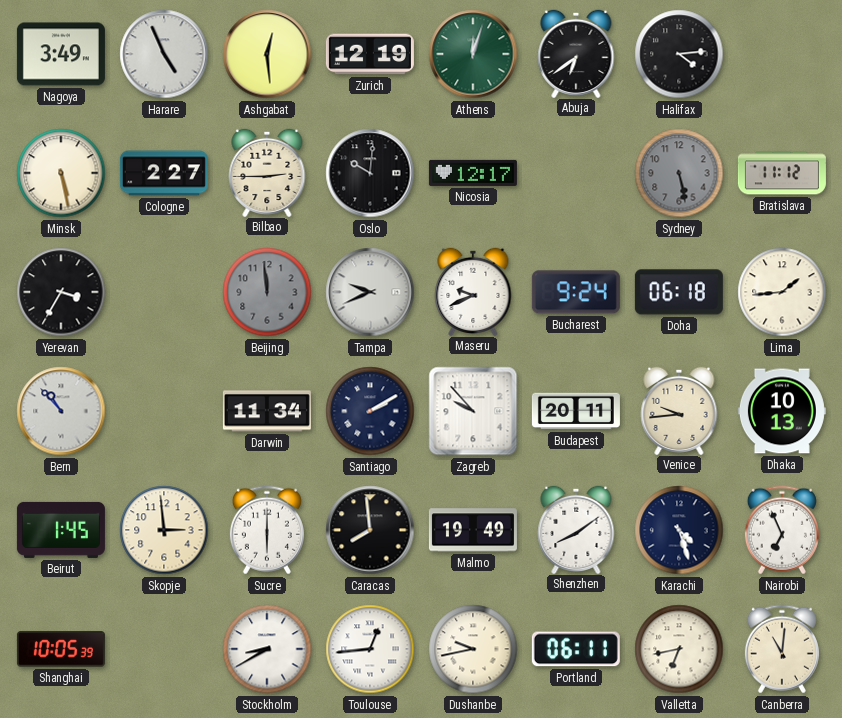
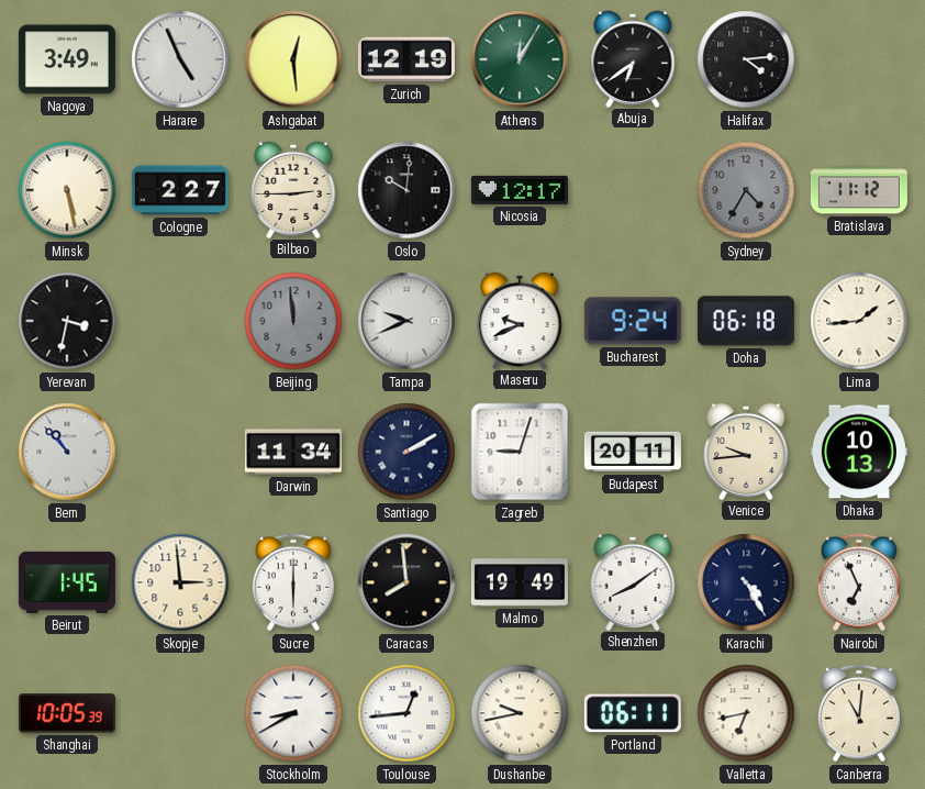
Athens: 12:03 -> 12:05 (520, 59)
Sydney: 5:28 -> 4:35 (746, 190)
Yerevan: 3:35 -> 3:32 (67, 321)
Zagreb: 9:53 -> 9:03 (520, 452)
Karachi: 4:27 -> 4:25 (746, 582)
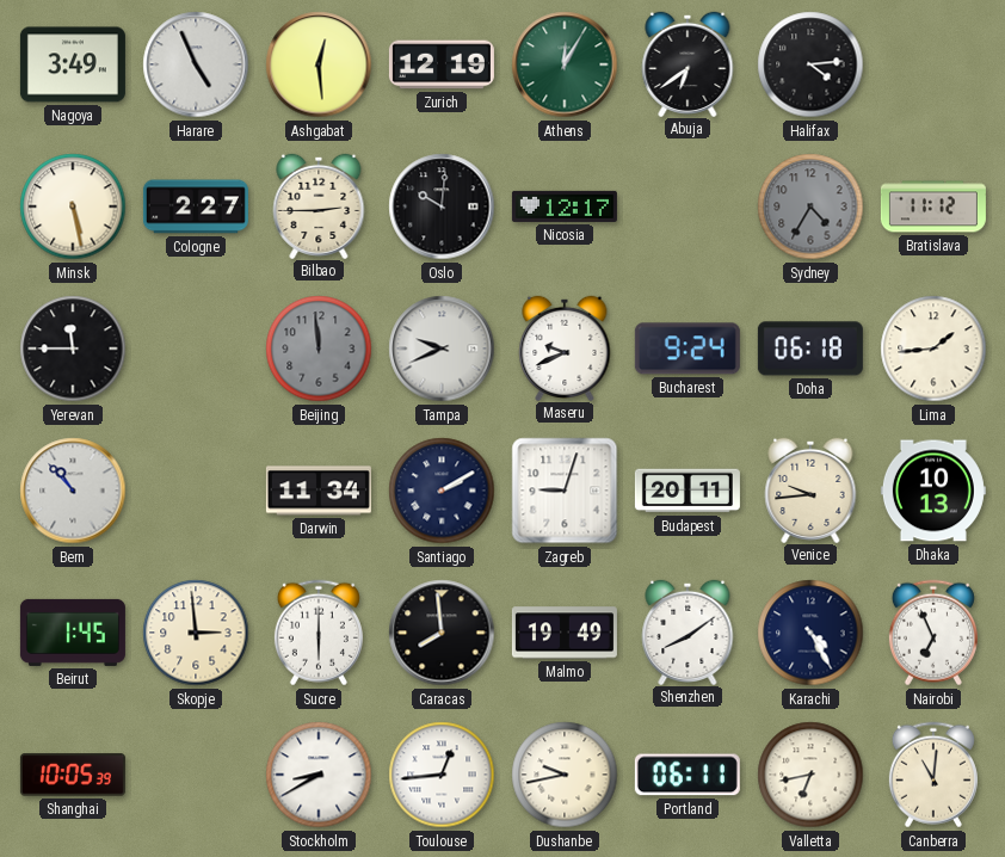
Yerevan: 3:32 -> 11:45 (73, 349)
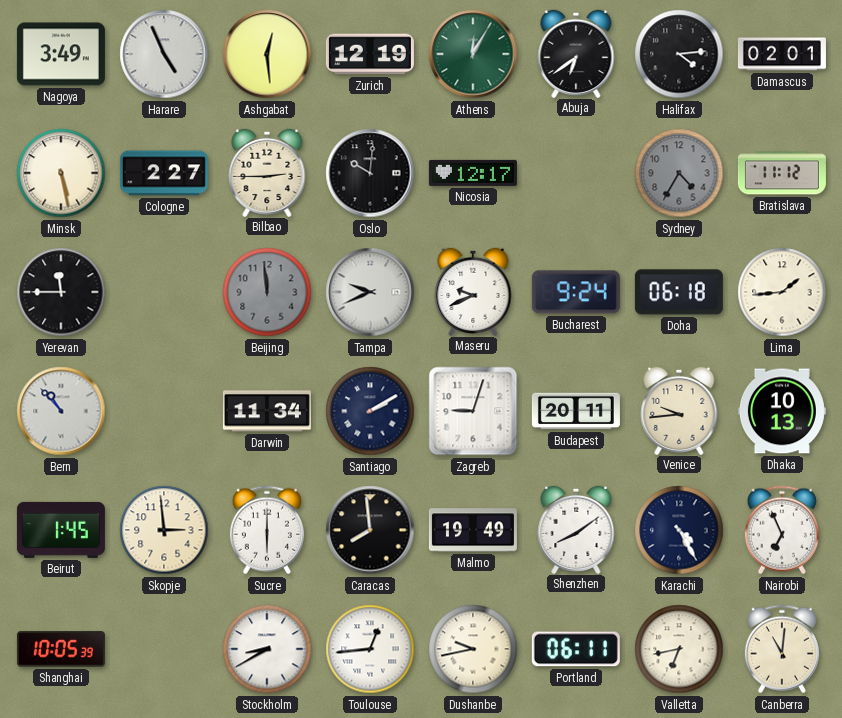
Damascus: none -> 02:01 (782, 54)
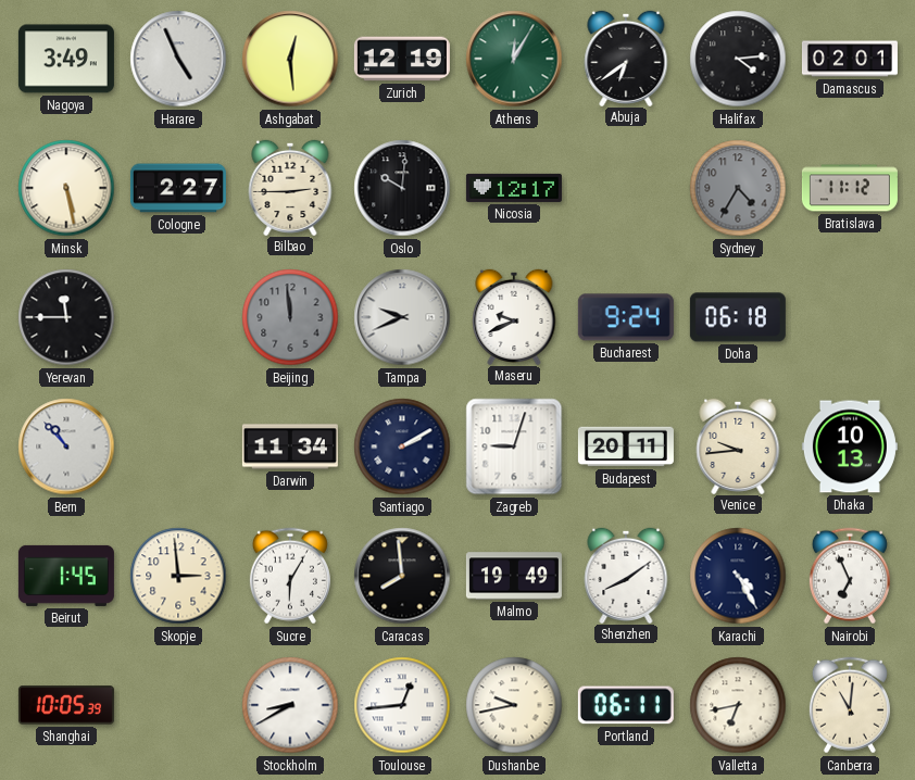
Lima: 1:44 -> none (782, 292)
Sucre: 6:00 -> 6:05 (290, 576)
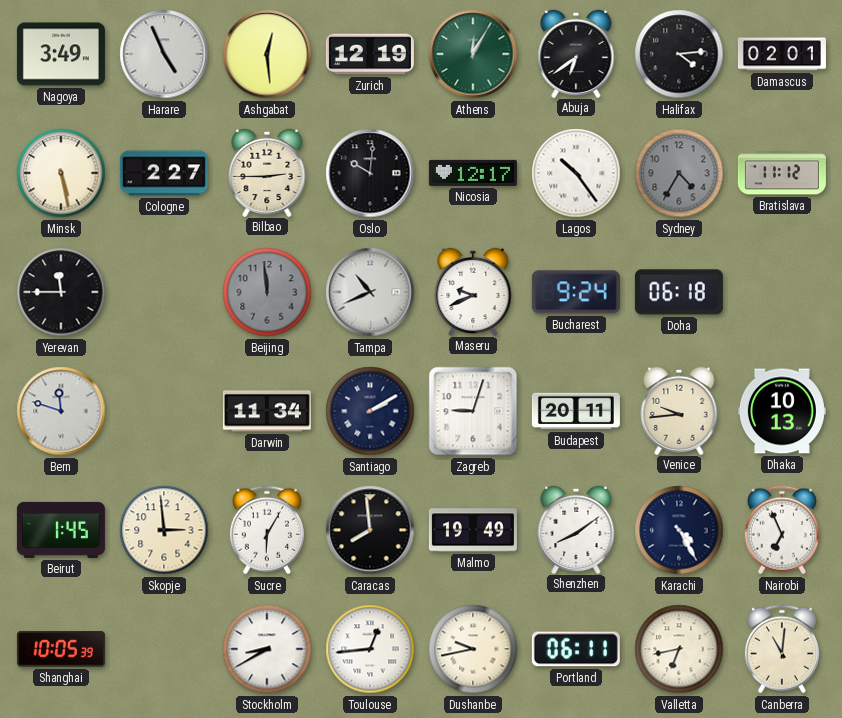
Lagos: none -> 10:24 (576, 173)
Tampa: 9:41 -> 10:41 (370, 292)
Bern: 10:53 -> 11:48 (61, 411)
